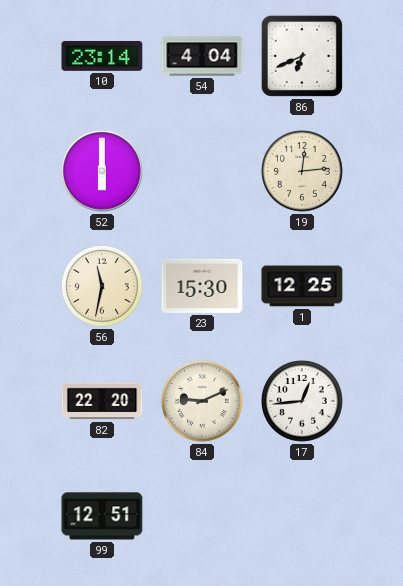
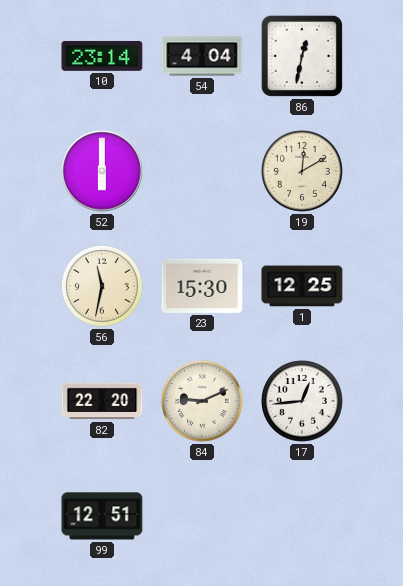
86: 6:41 -> 12:32 (302, 56)
19: 12:14 -> 12:10 (303, 172)
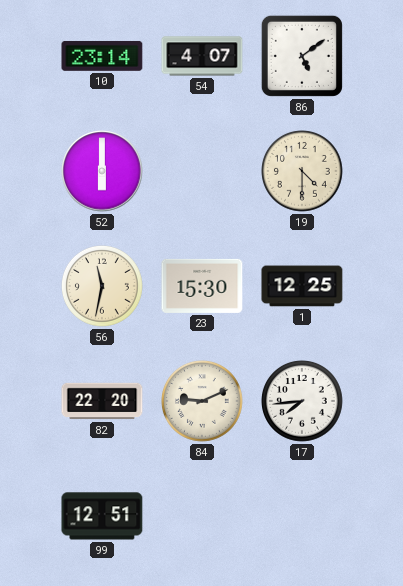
54: 4:04 -> 4:07 (202, 56)
86: 12:32 -> 5:09 (302, 56)
19: 12:10 -> 4:30 (303, 172)
17: 12:44 -> 7:44 (303, 402)
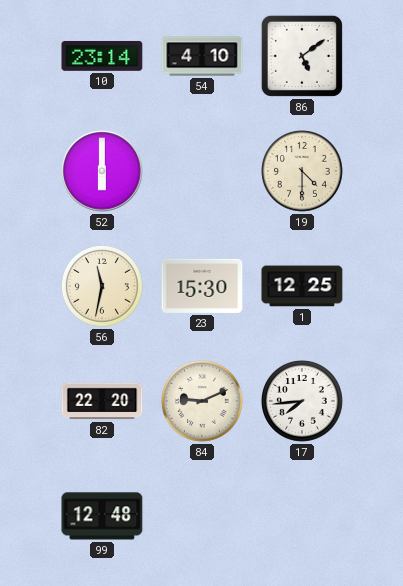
54: 4:07 -> 4:10 (202, 56)
99: 12:51 -> 12:48 (102, 516)
